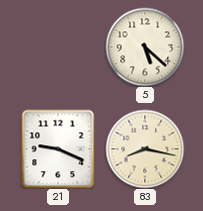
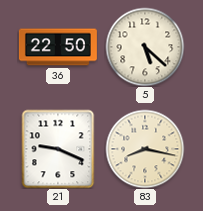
36: none -> 22:50 (58, 47)
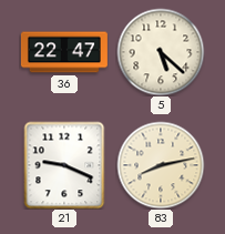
36: 22:50 -> 22:47 (64, 52)
83: 8:17 -> 8:13 (161, 165)
